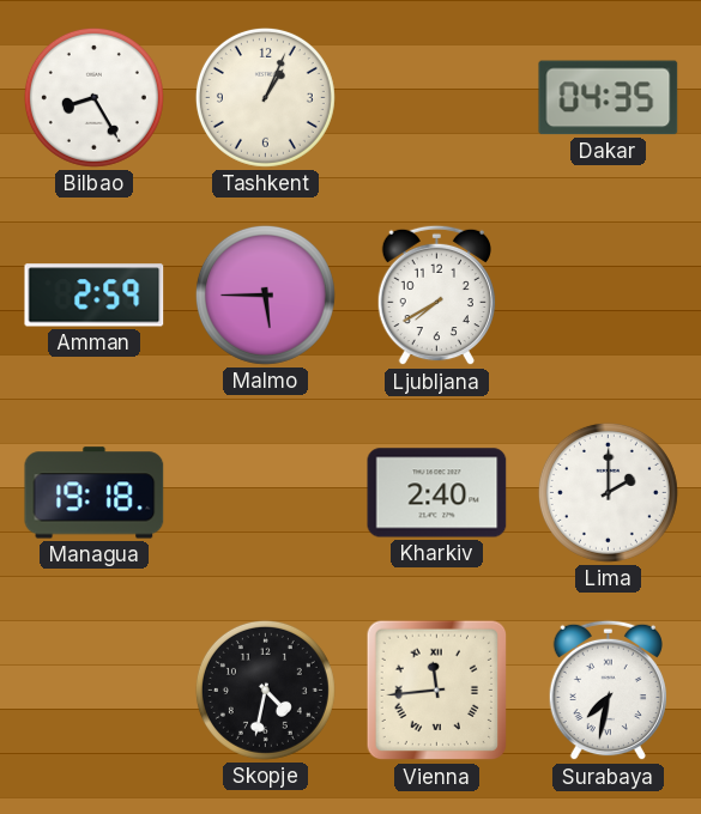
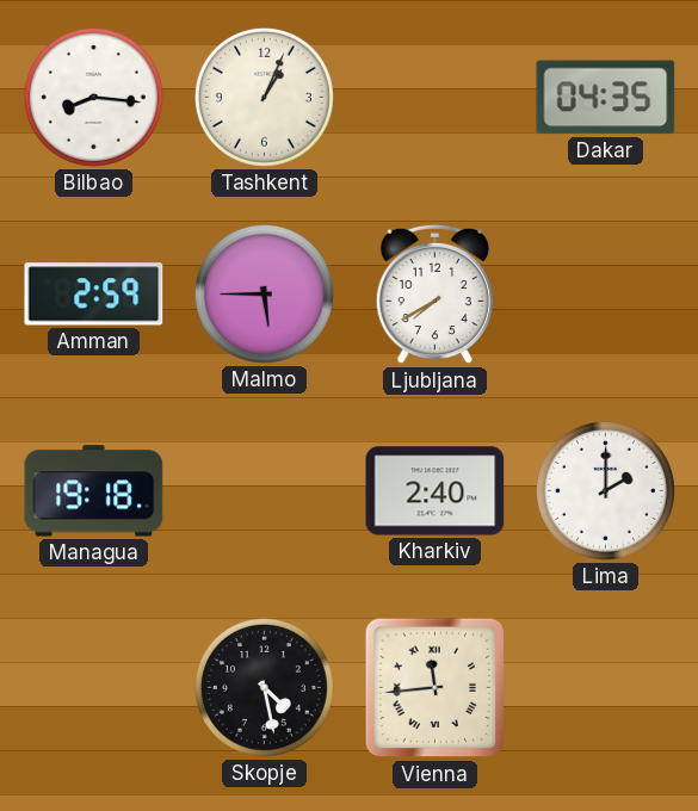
Bilbao: 8:25 -> 8:16 (93, 97)
Skopje: 4:32 -> 4:28 (264, 687)
Surabaya: 7:32 -> none (608, 691)
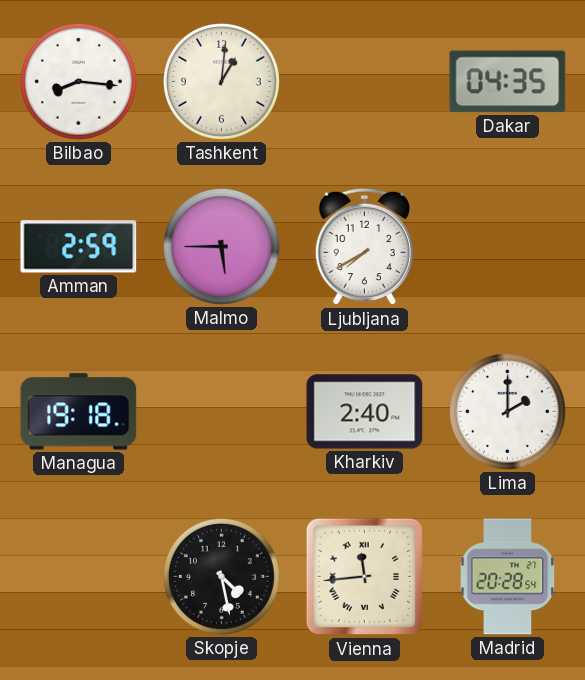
Tashkent: 1:04 -> 1:01 (221, 81)
Madrid: none -> 20:28 (508, 577)
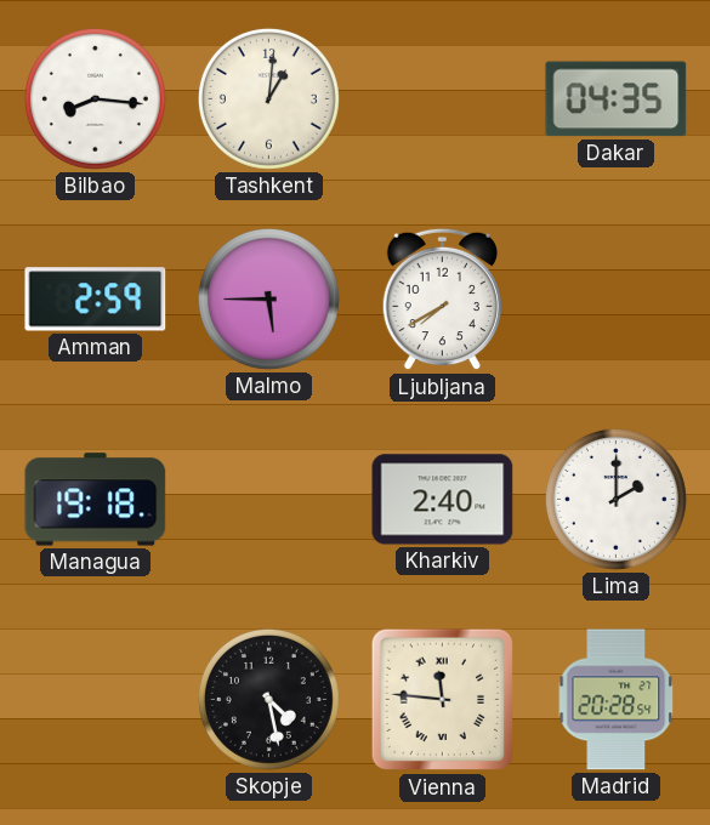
Vienna: 11:44 -> 11:46 (443, 700)
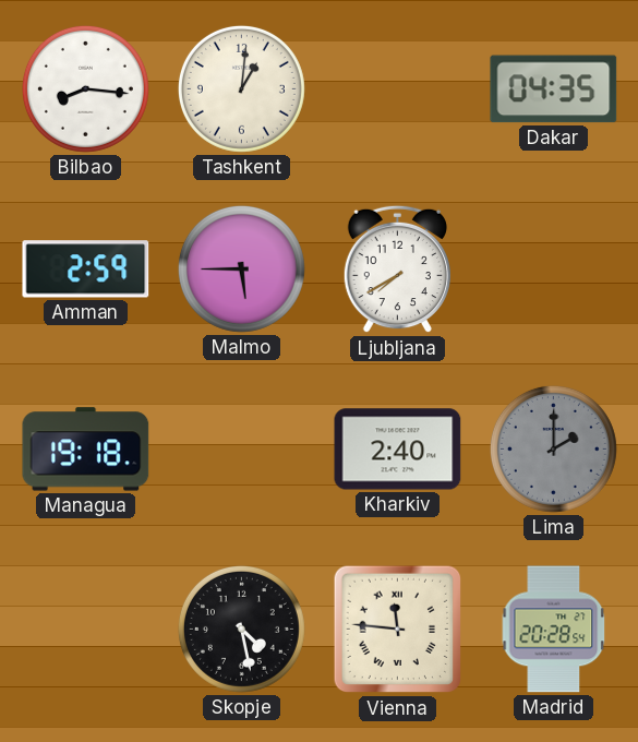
Lima dial: white -> grey (553, 448)
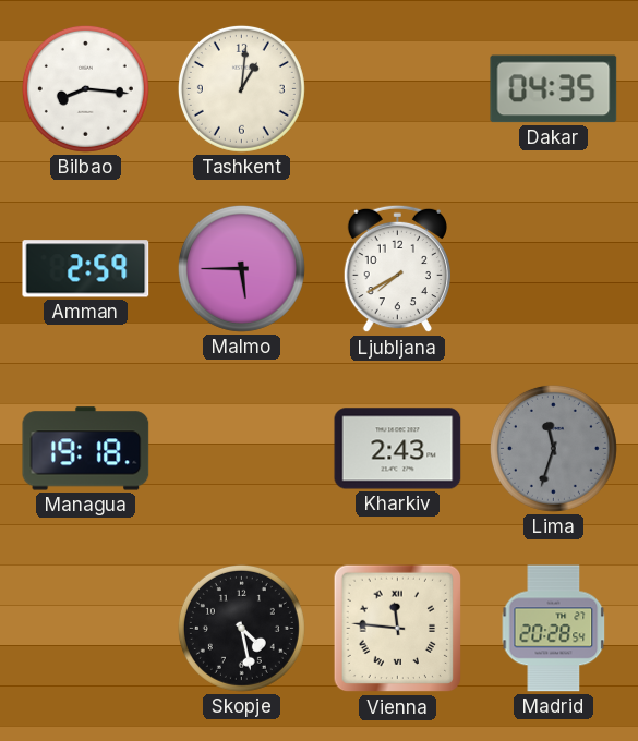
Kharkiv: 2:40 -> 2:43 (398, 449)
Lima: 2:00 -> 11:33 (553, 448)
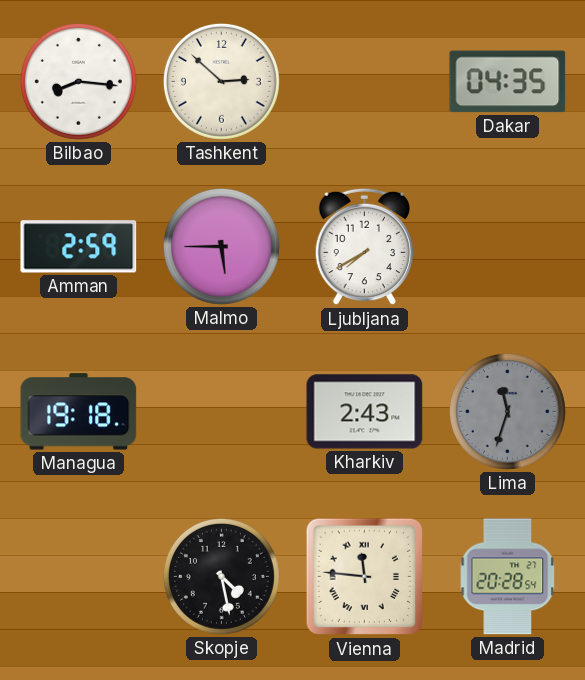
Tashkent: 1:01 -> 2:52 (221, 81)
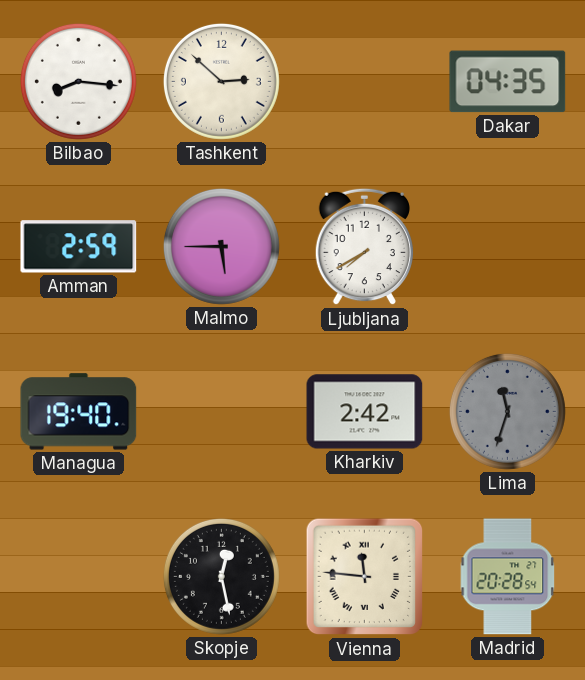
Managua: 19:18 -> 19:40 (79, 412)
Kharkiv: 2:43 -> 2:42 (365, 412)
Skopje: 4:28 -> 12:28 (221, 576)
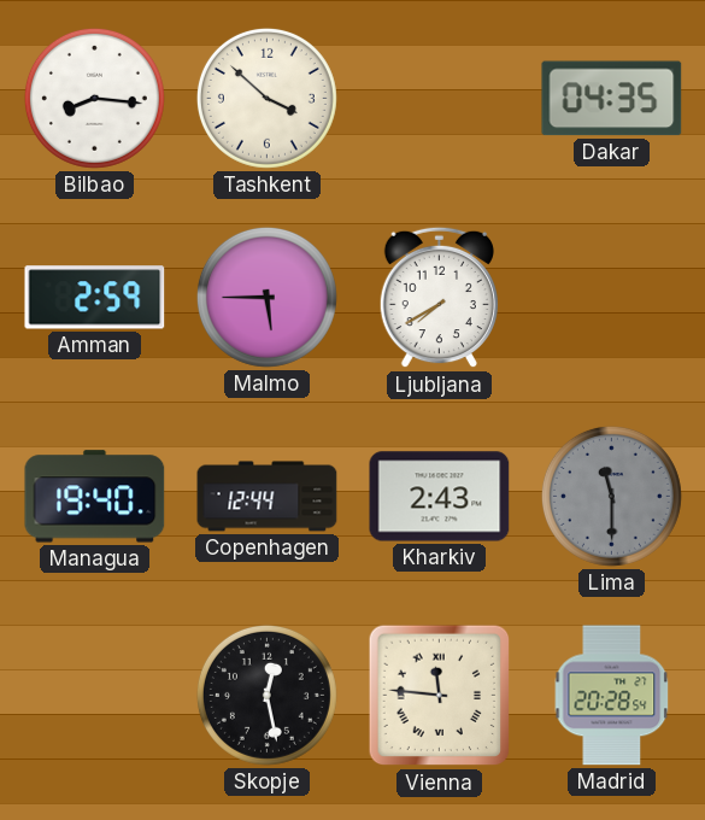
Tashkent: 2:52 -> 3:52 (266, 98)
Copenhagen: none -> 12:44 (268, 497)
Kharkiv: 2:42 -> 2:43 (440, 497)
Lima: 11:33 -> 11:30 (611, 496)
